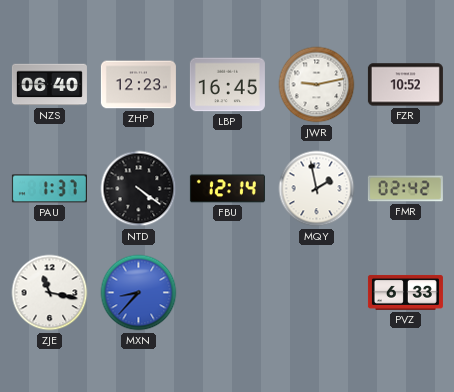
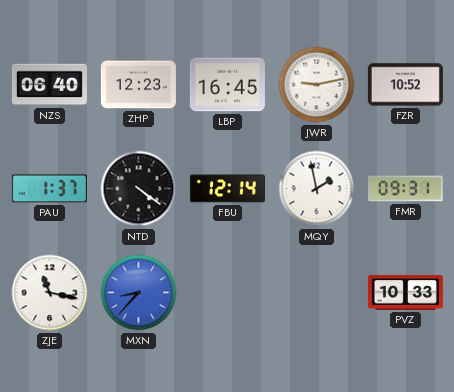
FMR: 02:42 -> 09:31 (405, 189)
PVZ: 6:33 -> 10:33 (405, 292)
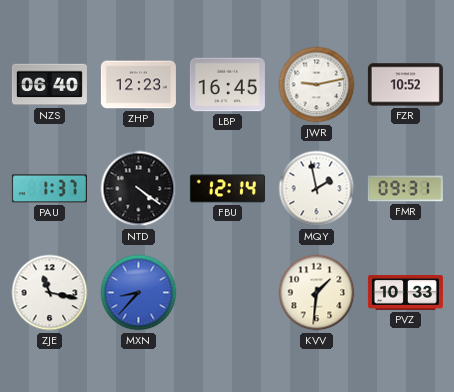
KVV: none -> 1:31 (317, 293)
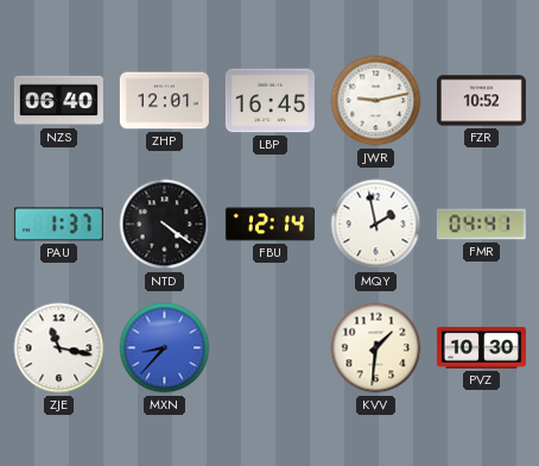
ZHP: 12:23 -> 12:01 (164, 101)
FMR: 09:31 -> 04:41 (481, 225)
PVZ: 10:33 -> 10:30 (481, 347)
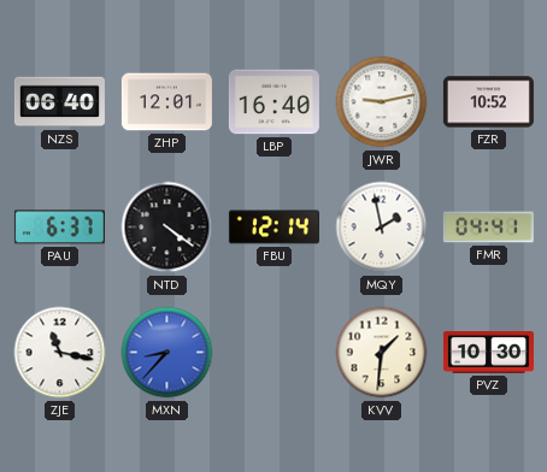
LBP: 16:45 -> 16:40 (273, 102)
PAU: 1:37 -> 6:37 (59, 228)
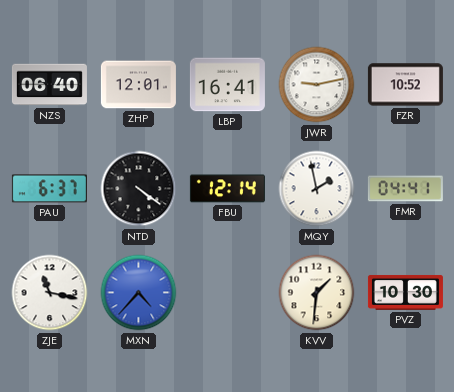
LBP: 16:40 -> 16:41 (227, 85)
MXN: 8:37 -> 4:37 (139, 293)
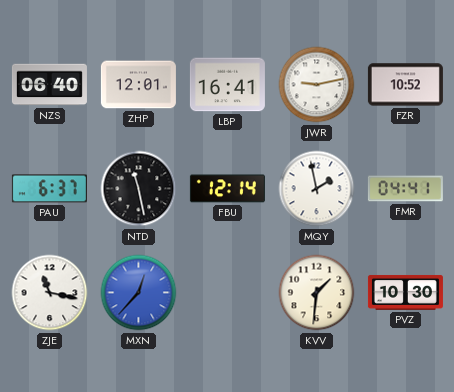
NTD: 4:21 -> 11:28 (139, 189)
MXN: 4:37 -> 12:37 (139, 293)
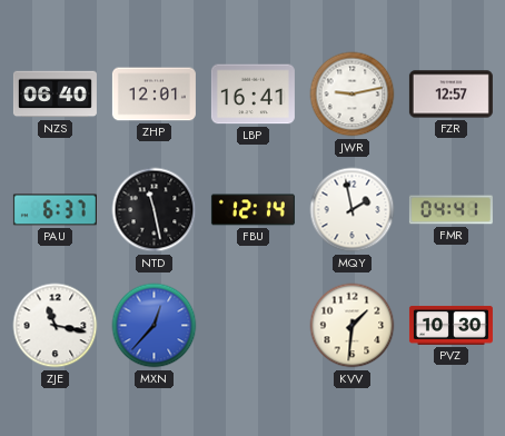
FZR: 10:52 -> 12:57 (450, 95)
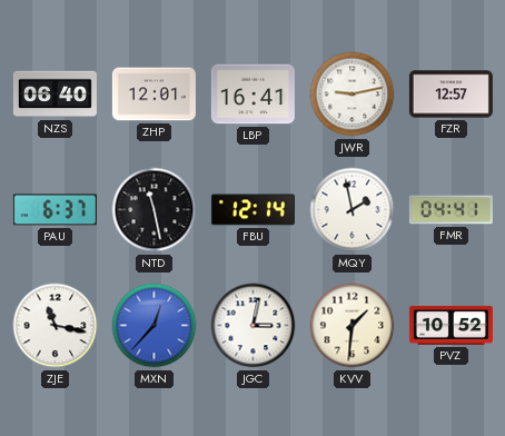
JGC: none -> 3:02 (254, 326)
PVZ: 10:30 -> 10:52 (450, 325)
